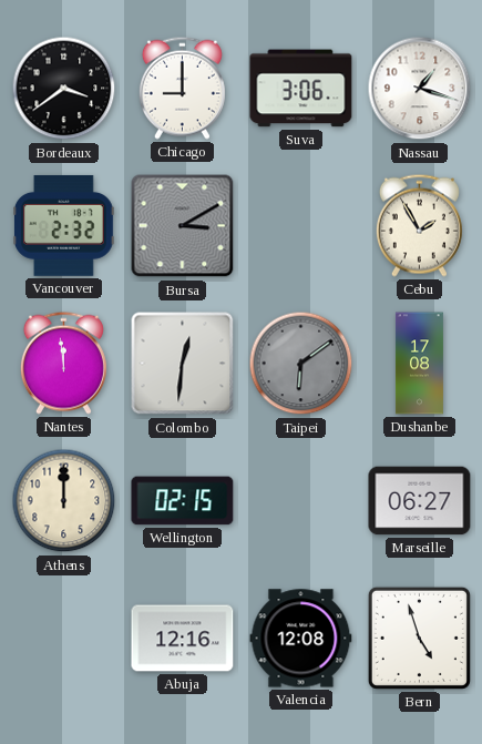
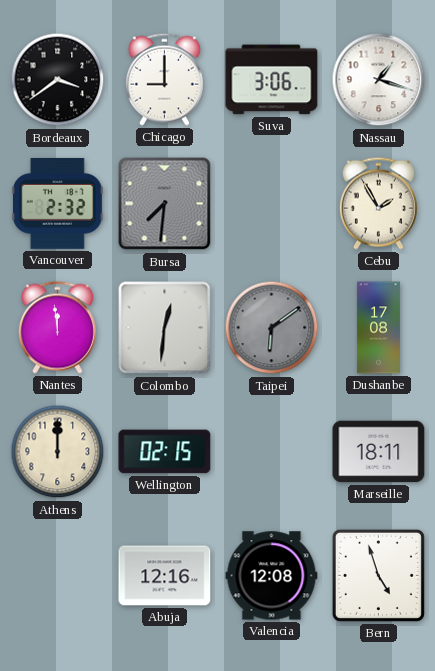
Bursa: 3:10 -> 7:31 (165, 204)
Marseille: 06:27 -> 18:11 (379, 452)
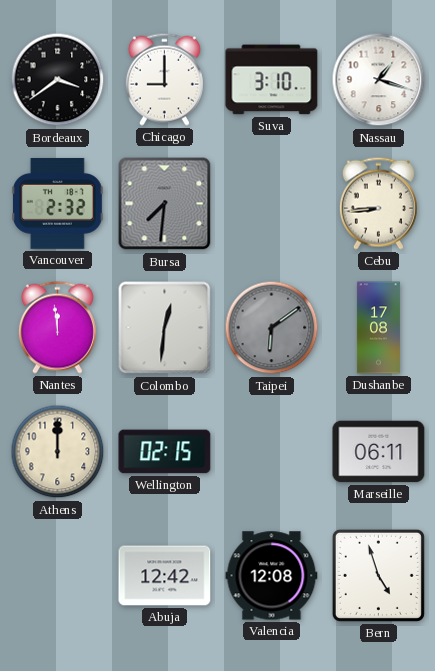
Suva: 3:06 -> 3:10 (272, 80)
Cebu: 1:55 -> 8:44 (378, 203)
Marseille: 18:11 -> 06:11 (379, 452)
Abuja: 12:16 -> 12:42 (165, 576)
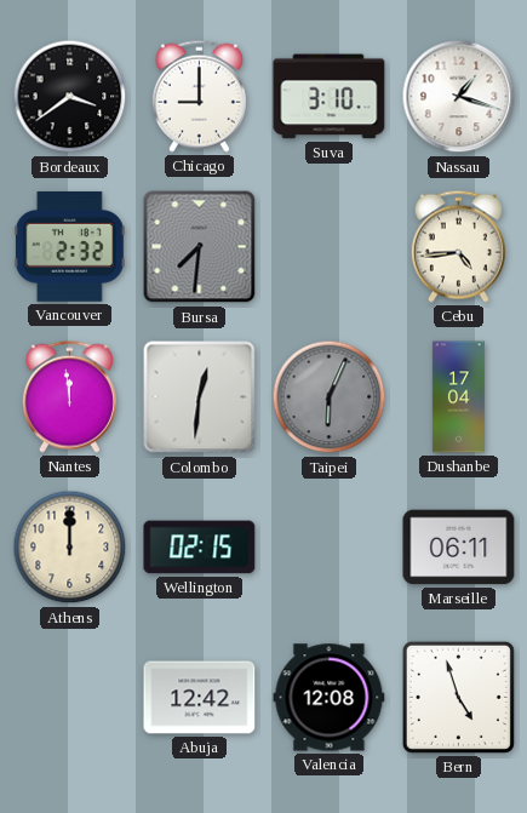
Cebu: 8:44 -> 4:44 (458, 246)
Taipei: 6:09 -> 6:04 (330, 397)
Dushanbe: 17:08 -> 17:04 (458, 397)
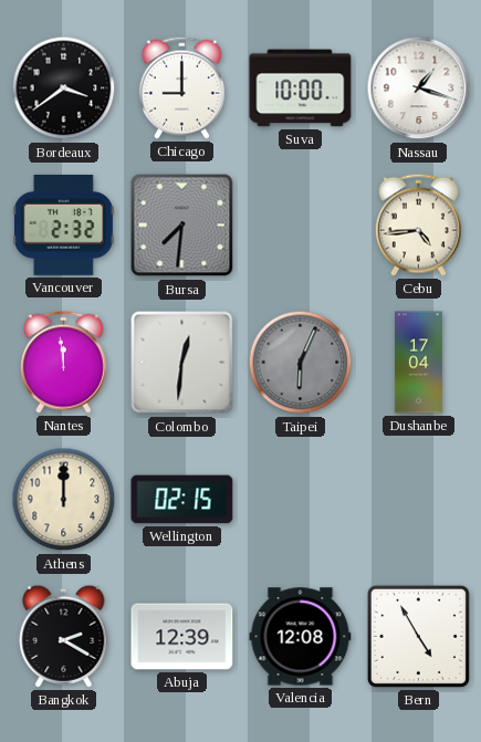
Suva: 3:10 -> 10:00 (301, 88)
Marseille: 06:11 -> none (459, 548)
Bangkok: none -> 2:20 (64, 636)
Abuja: 12:42 -> 12:39 (182, 637)
Bern: 4:57 -> 4:55 (418, 636)
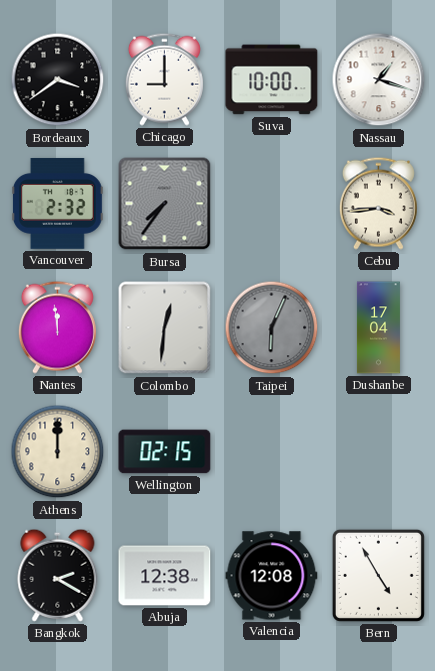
Bursa: 7:31 -> 7:36 (165, 204)
Cebu: 4:44 -> 3:44 (378, 203)
Abuja: 12:39 -> 12:38 (165, 576)
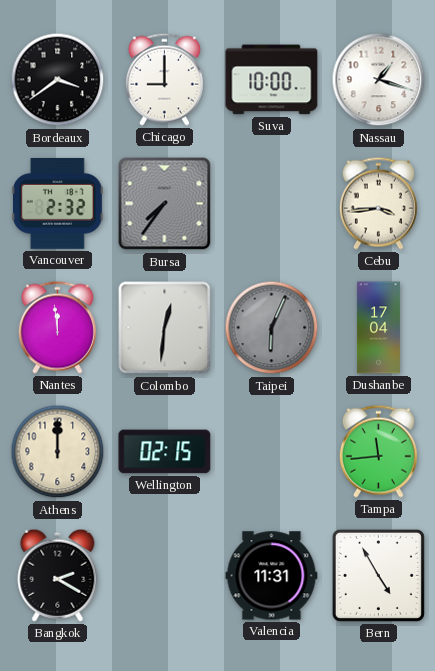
Tampa: none -> 11:44 (378, 451)
Abuja: 12:38 -> none (165, 576)
Valencia: 12:08 -> 11:31 (272, 576)
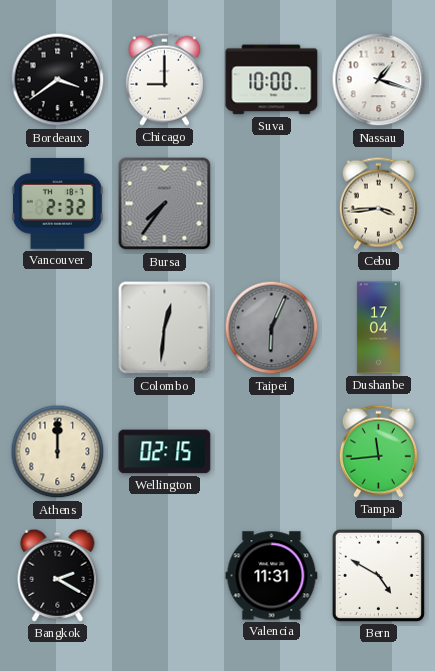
Nantes: 11:59 -> none (57, 327)
Bern: 4:55 -> 4:50 (378, 575)
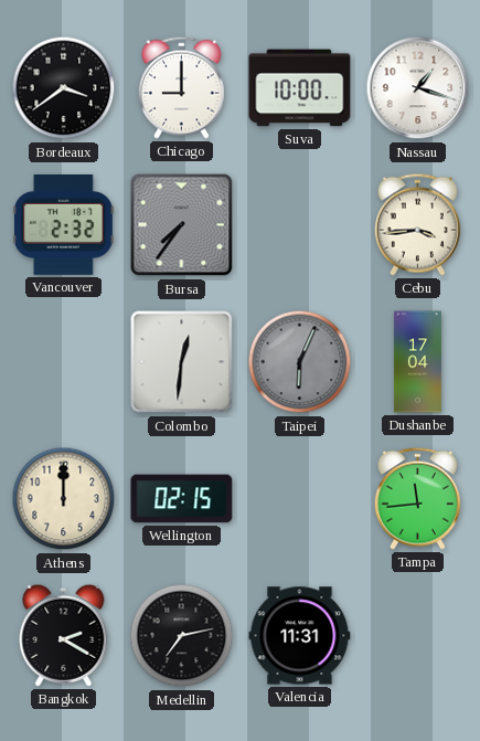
Medellin: none -> 7:13 (182, 636)
Bern: 4:50 -> none (378, 575)
